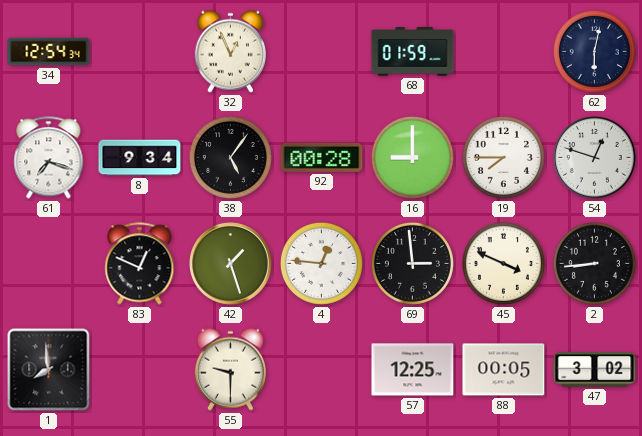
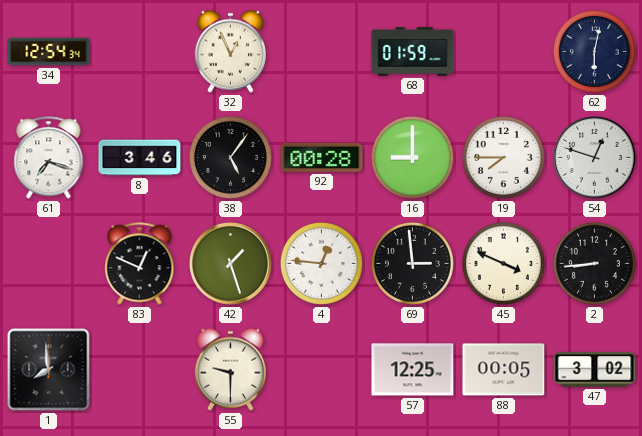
8: 9:34 -> 3:46 (140, 158)
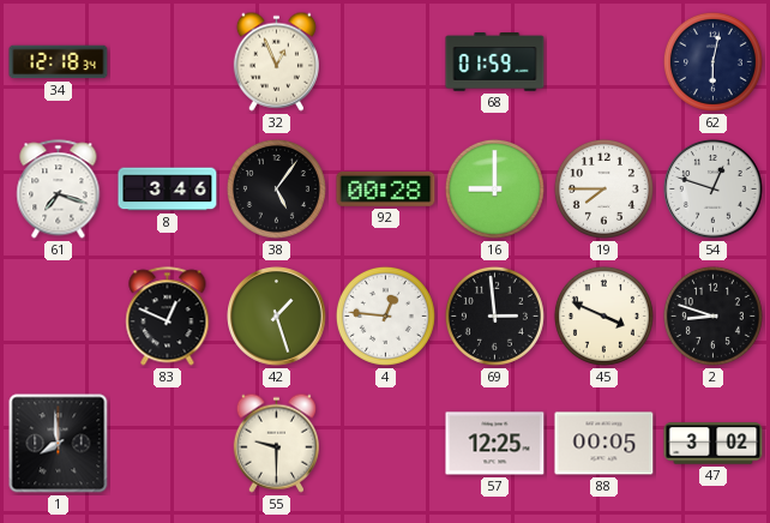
34: 12:54 -> 12:18 (59, 62)
2: 8:44 -> 8:48 (712, 315)
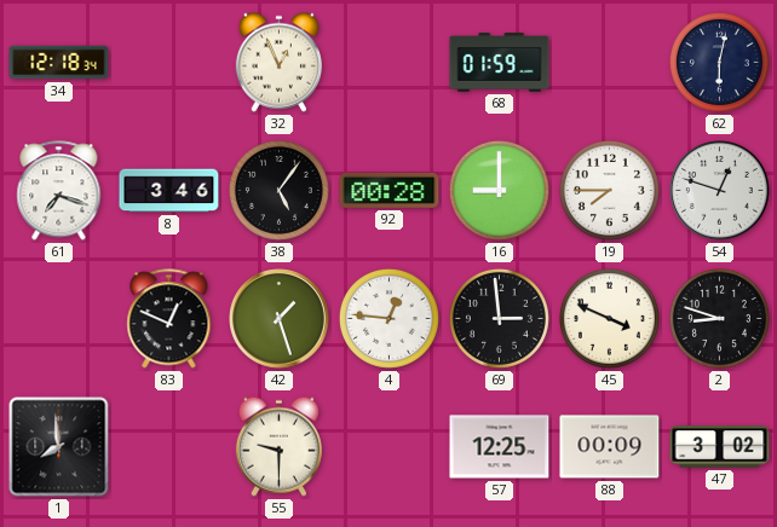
88: 00:05 -> 00:09 (610, 447)
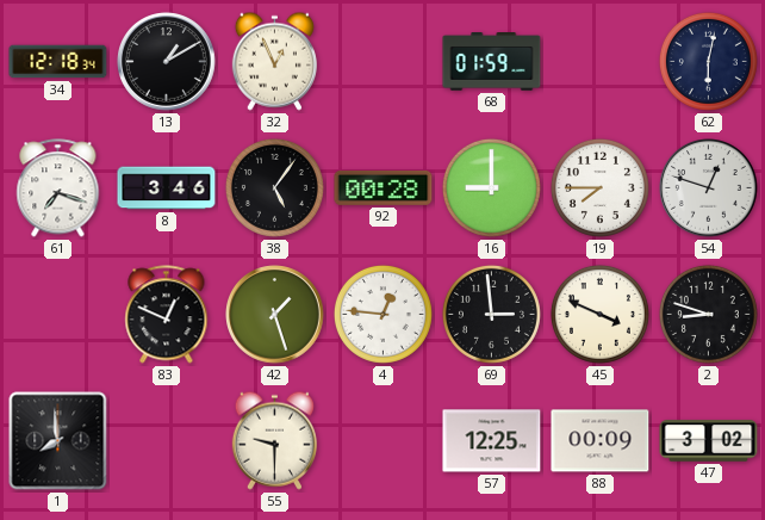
13: none -> 1:10 (167, 62)
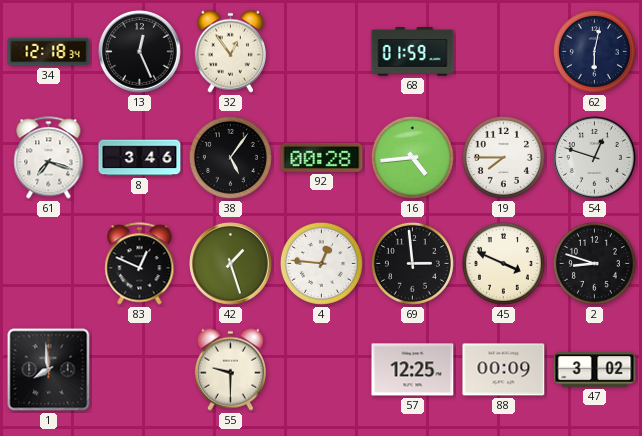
13: 1:10 -> 12:26 (140, 52)
32: 12:56 -> 12:54 (230, 51)
16: 9:00 -> 4:44 (412, 157)
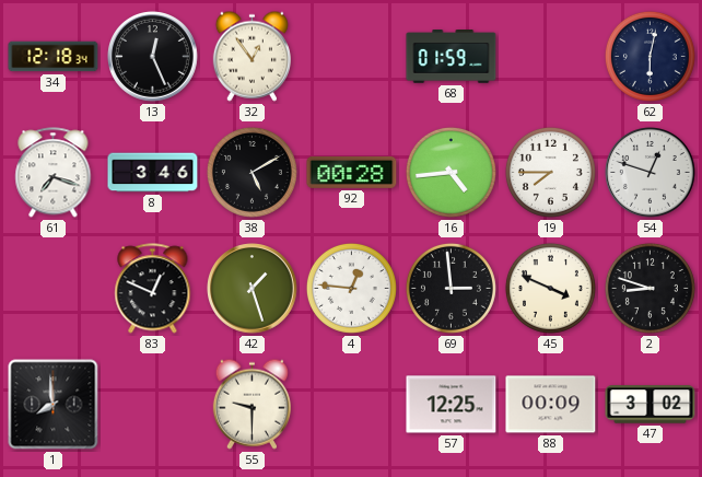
38: 5:06 -> 5:10 (251, 172)
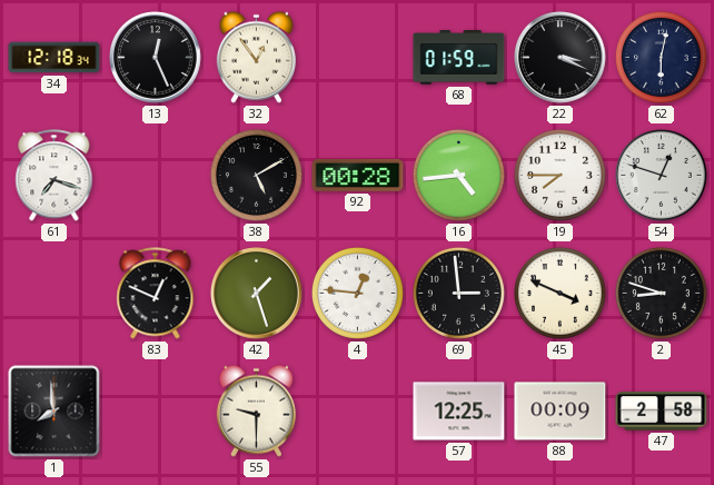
22: none -> 3:19 (561, 58)
8: 3:46 -> none (153, 173)
47: 3:02 -> 2:58 (662, 412)
